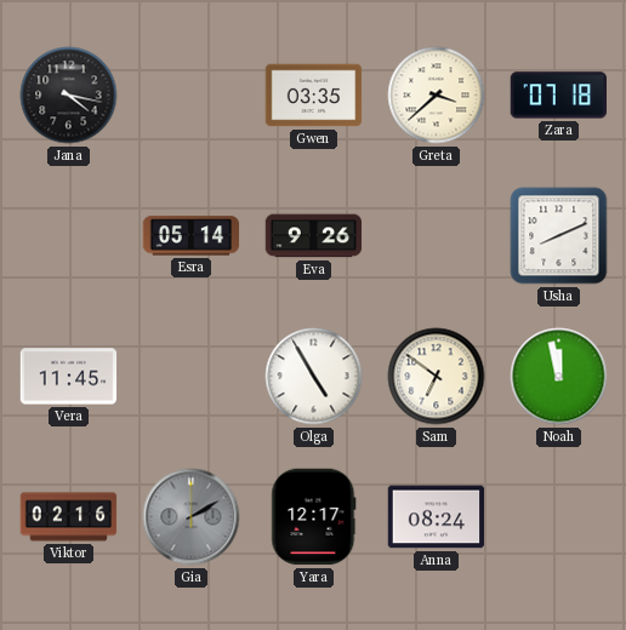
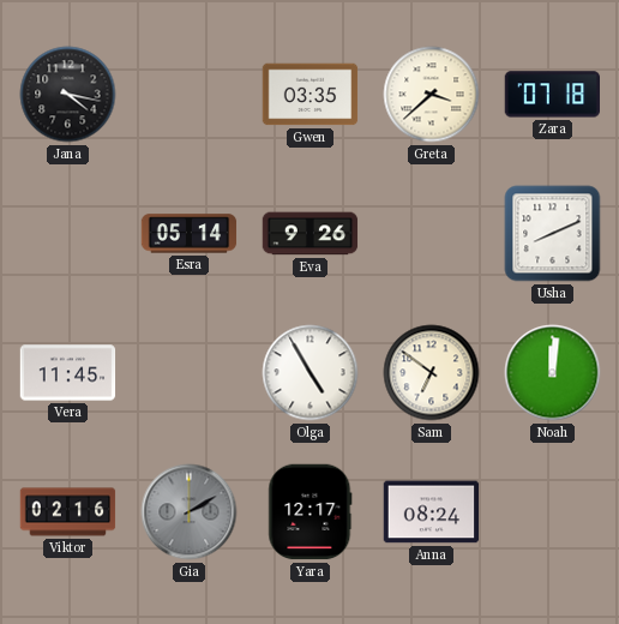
Noah: 11:58 -> 12:01 (553, 373)
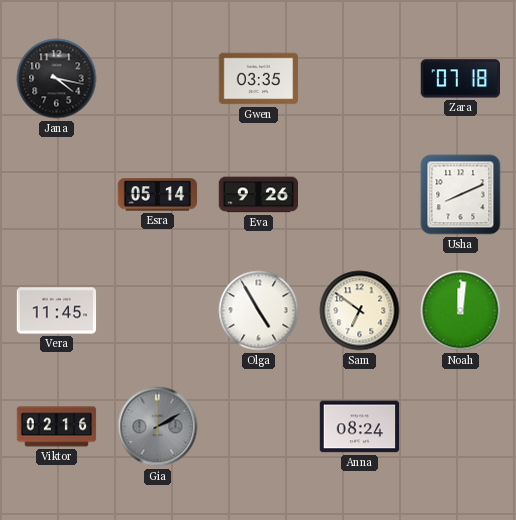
Greta: 3:38 -> none (432, 95)
Yara: 12:17 -> none (311, 512)
